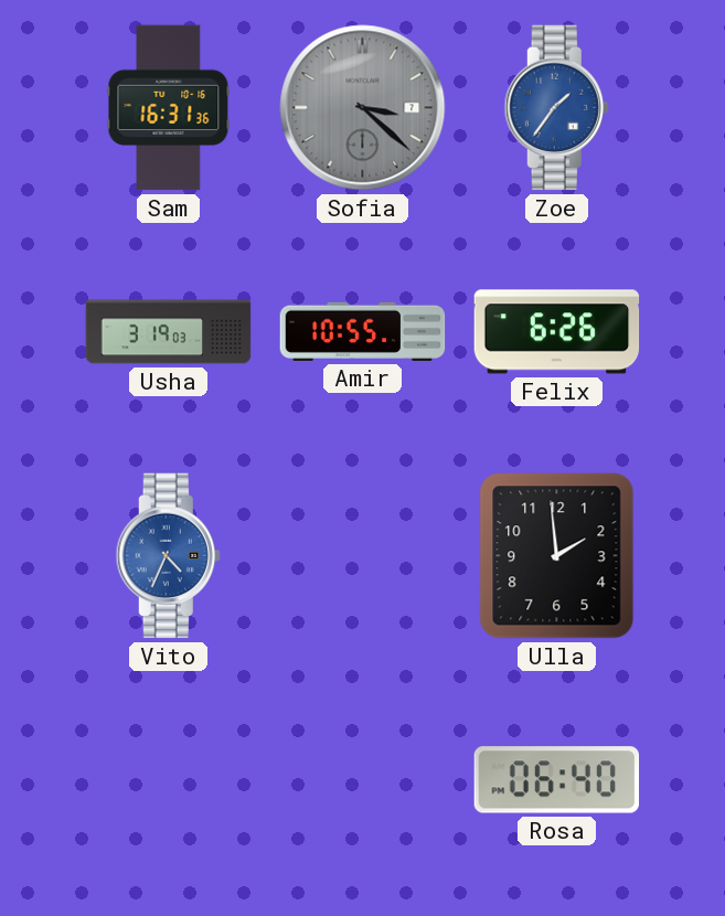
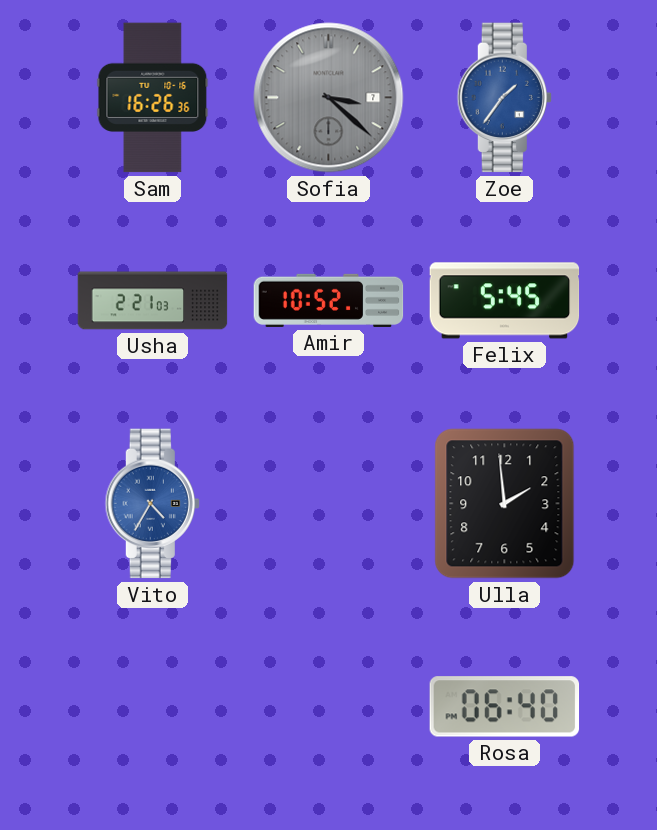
Sam: 16:31 -> 16:26 (153, 98)
Usha: 3:19 -> 2:21 (153, 301)
Amir: 10:55 -> 10:52 (329, 300)
Felix: 6:26 -> 5:45 (505, 301)
Vito: 4:34 -> 4:35 (152, 504)
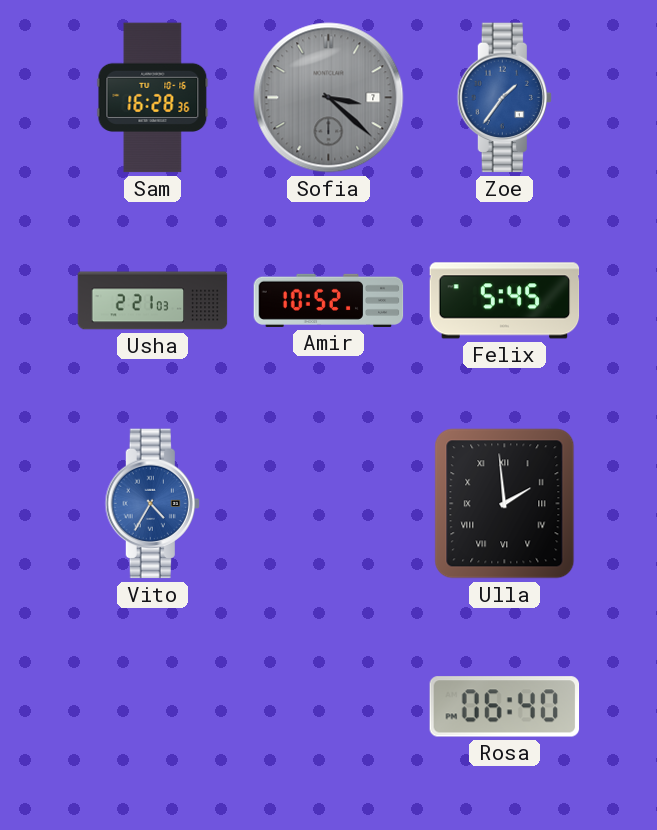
Sam: 16:26 -> 16:28 (153, 98)
Ulla numerals: Arabic -> Roman (505, 504)
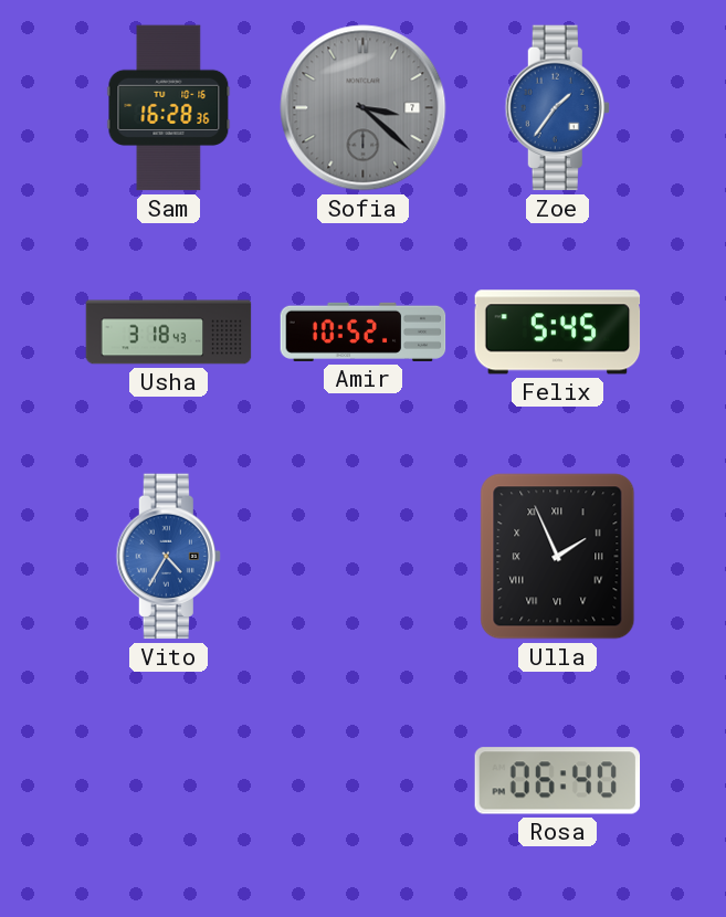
Usha: 2:21 -> 3:18 (169, 333)
Ulla: 1:59 -> 1:56 (558, 557)
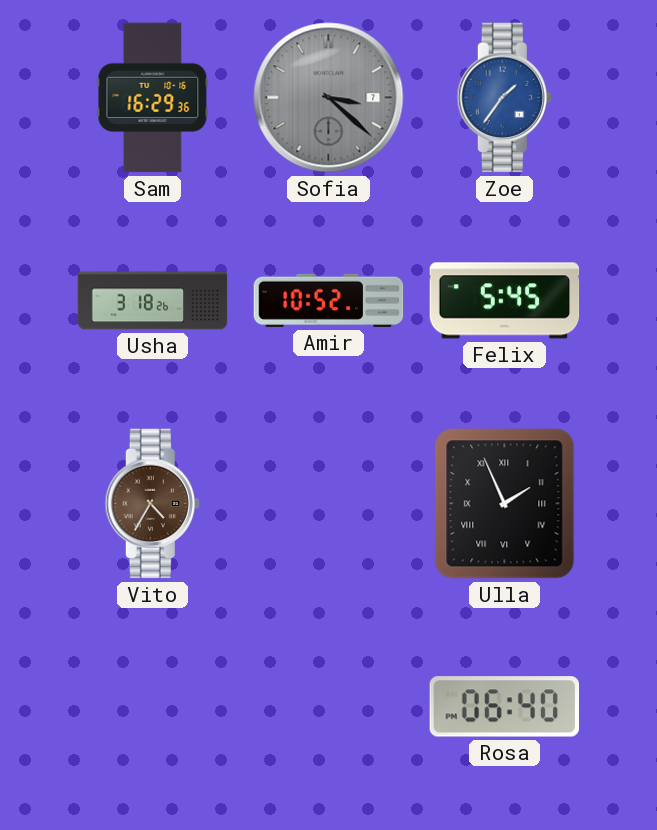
Sam: 16:28 -> 16:29 (153, 98)
Usha: 3:18:43 -> 3:18:26 (153, 301)
Vito dial: blue -> brown (152, 504)
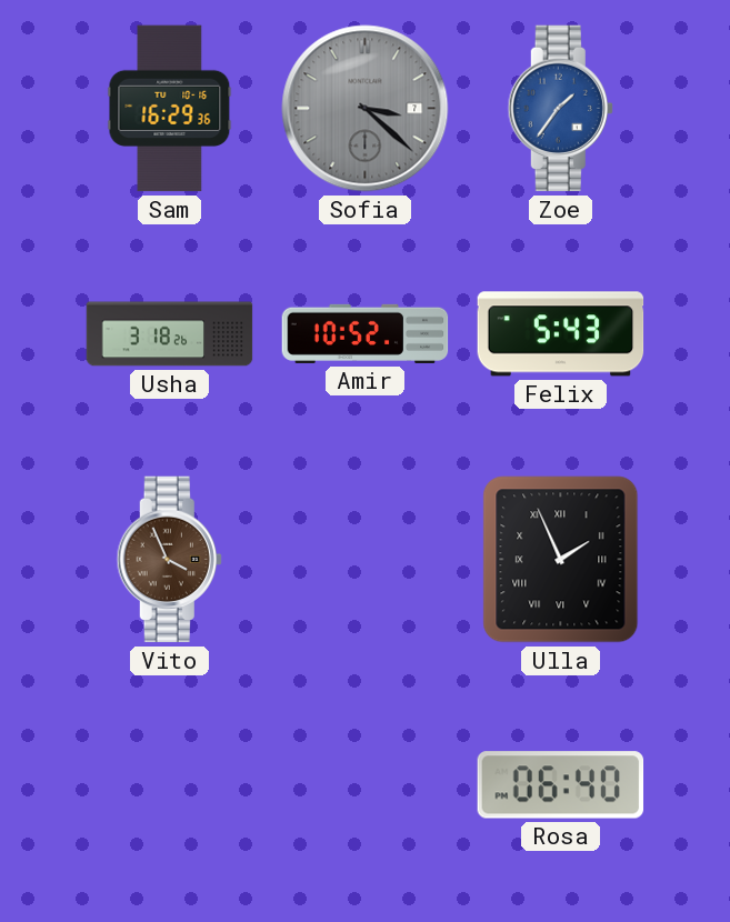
Felix: 5:45 -> 5:43 (561, 334)
Vito: 4:35 -> 3:56 (169, 560)
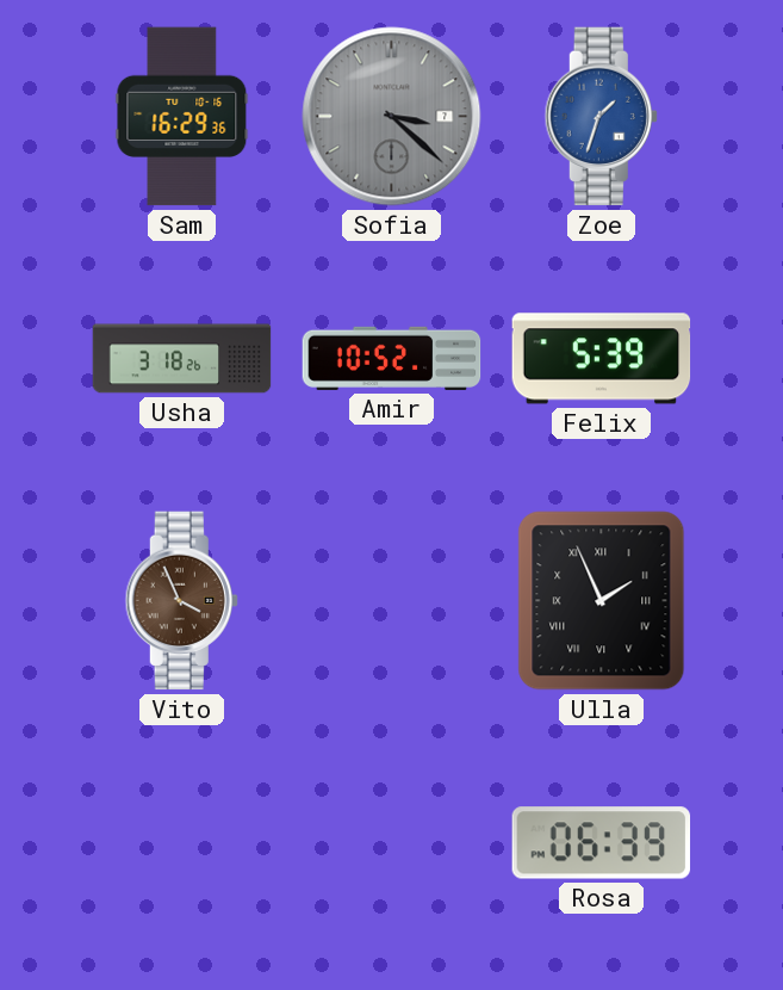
Zoe: 1:36 -> 1:33 (601, 117)
Felix: 5:43 -> 5:39 (602, 359)
Rosa: 06:40 -> 06:39 (602, 843)
